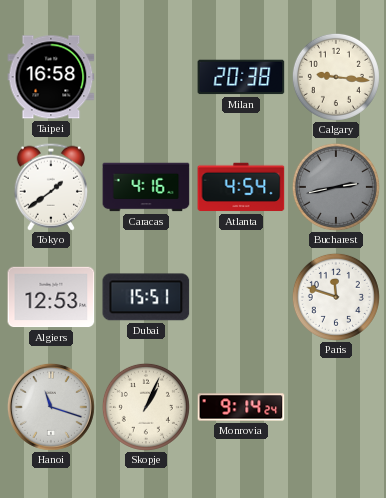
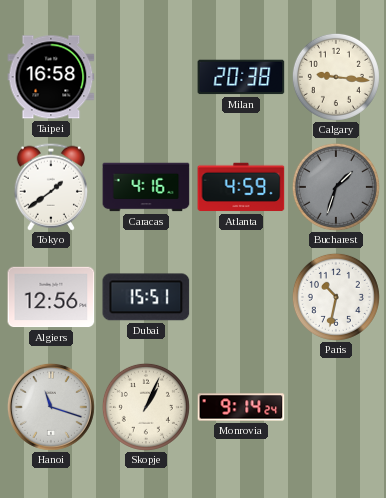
Atlanta: 4:54 -> 4:59 (241, 187)
Bucharest: 2:43 -> 1:33 (336, 187)
Algiers: 12:53 -> 12:56 (51, 297)
Paris: 11:48 -> 10:32 (336, 297)
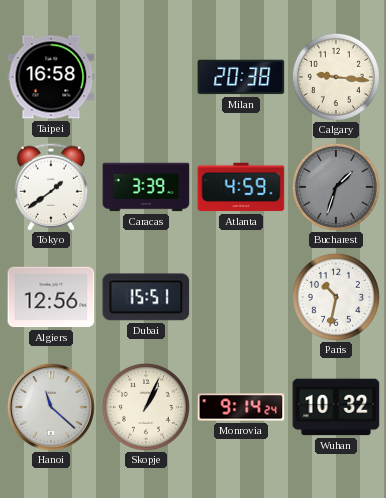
Caracas: 4:16 -> 3:39 (146, 187)
Hanoi: 11:18 -> 11:22 (51, 407)
Wuhan: none -> 10:32 (336, 407)
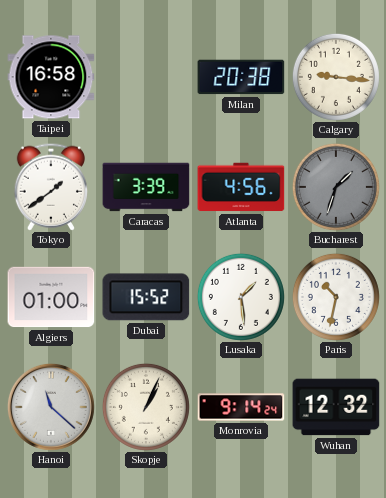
Atlanta: 4:59 -> 4:56 (241, 187)
Algiers: 12:56 -> 01:00 (51, 297)
Dubai: 15:51 -> 15:52 (146, 297)
Lusaka: none -> 1:29 (241, 297)
Wuhan: 10:32 -> 12:32 (336, 407)
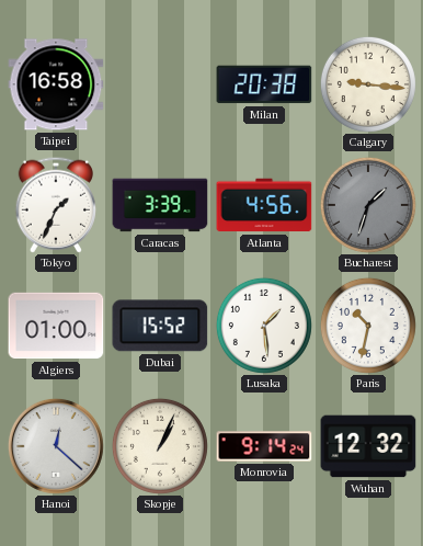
Tokyo: 1:39 -> 1:34 (55, 205)
Hanoi: 11:22 -> 12:22 (56, 446)
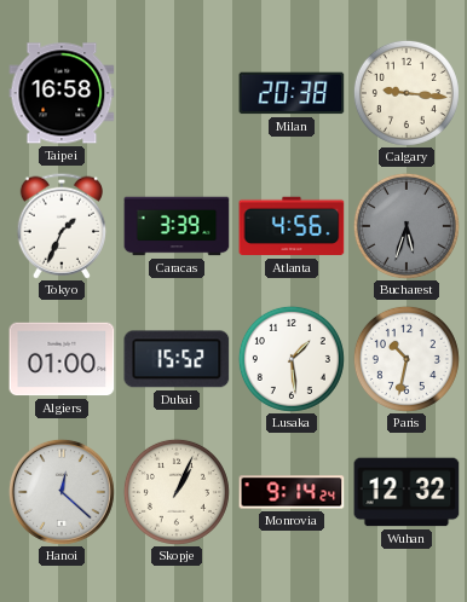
Bucharest: 1:33 -> 5:33 (407, 226)
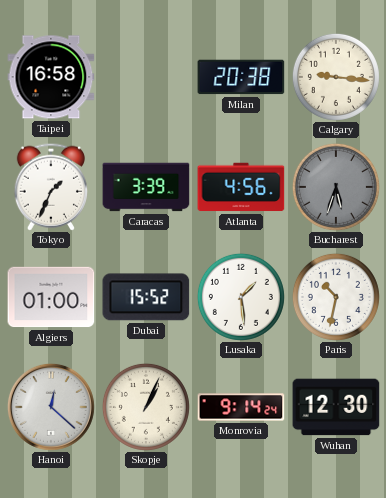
Wuhan: 12:32 -> 12:30 (336, 407)
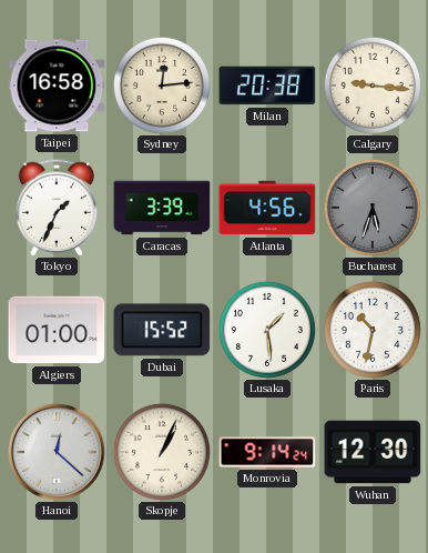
Sydney: none -> 12:14 (162, 86)
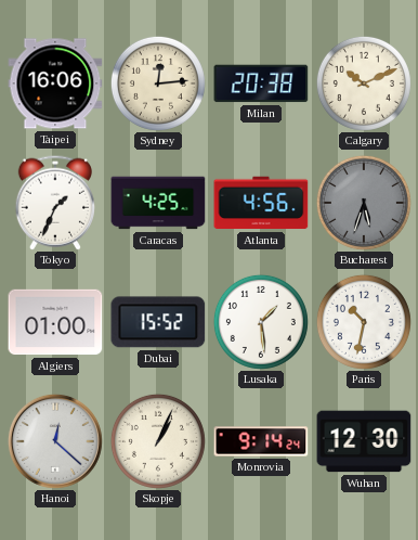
Taipei: 16:58 -> 16:06 (55, 83)
Calgary: 9:16 -> 10:11 (364, 83)
Caracas: 3:39 -> 4:25 (158, 203)
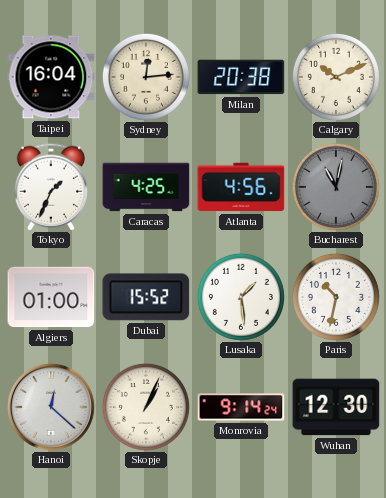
Taipei: 16:06 -> 16:04 (51, 77)
Bucharest: 5:33 -> 11:02 (336, 187)
